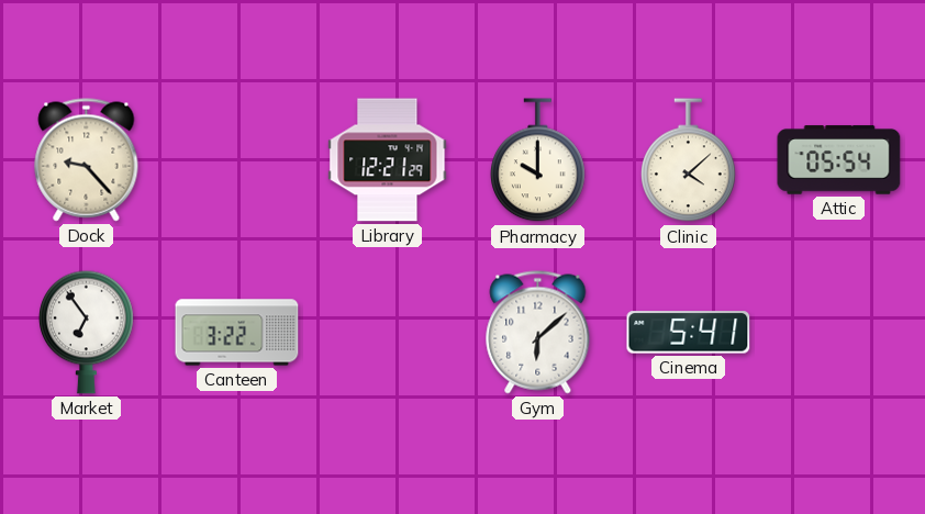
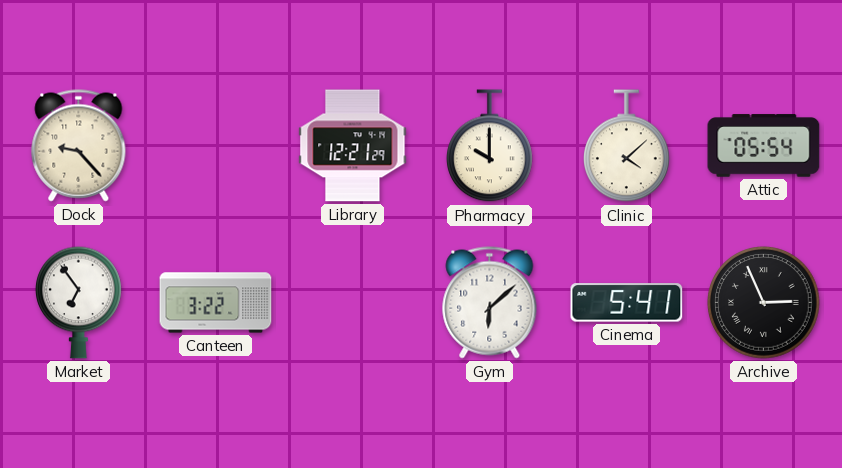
Archive: none -> 2:56 (764, 303)
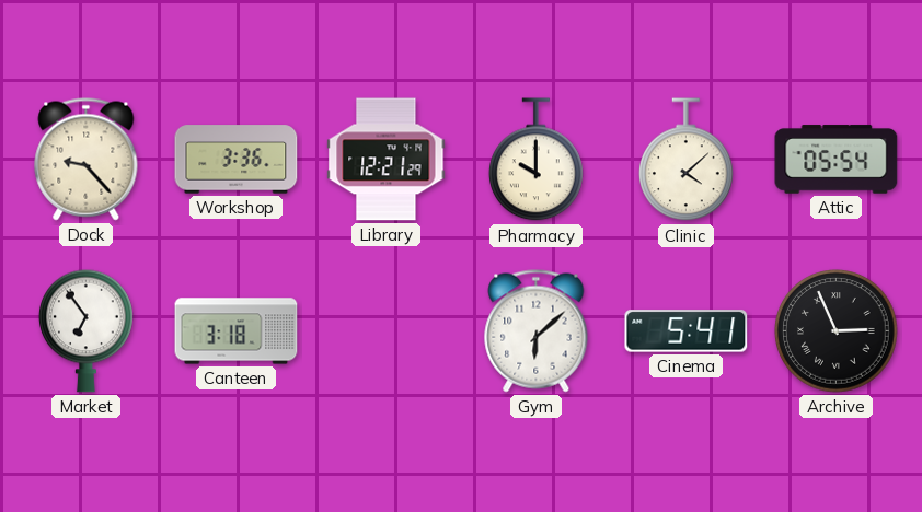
Workshop: none -> 3:36 (237, 160)
Canteen: 3:22 -> 3:18 (237, 331)
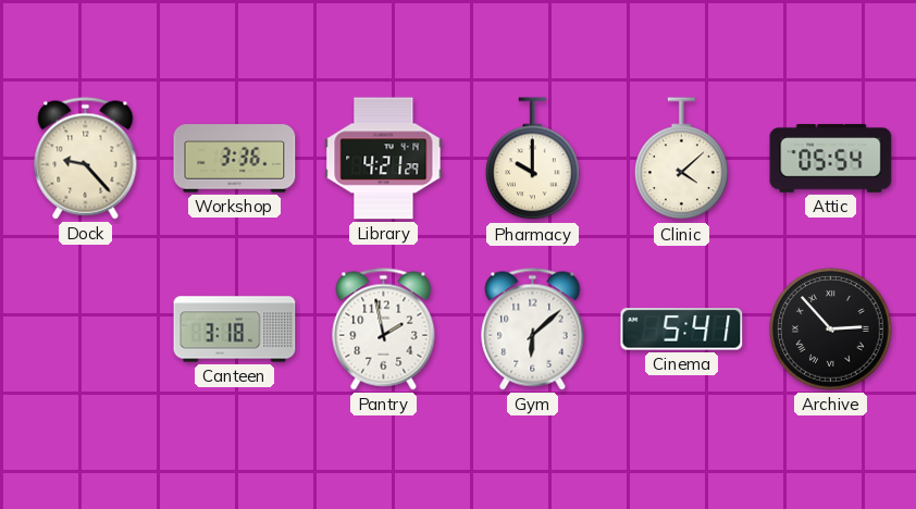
Library: 12:21 -> 4:21 (384, 159)
Market: 6:54 -> none (87, 330)
Pantry: none -> 1:58 (384, 330)
Archive: 2:56 -> 2:53 (831, 330)
